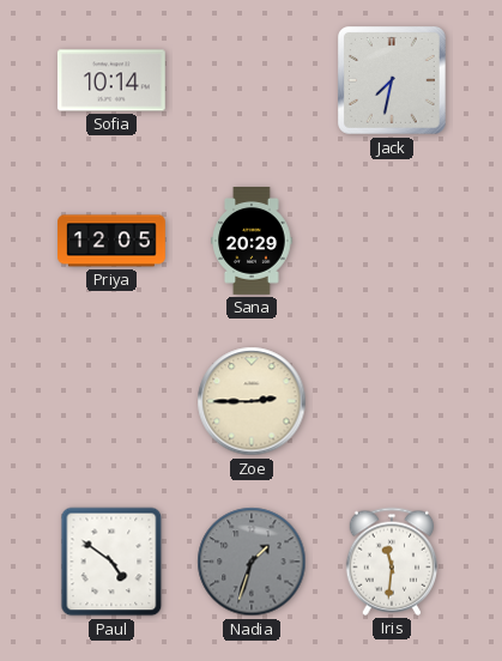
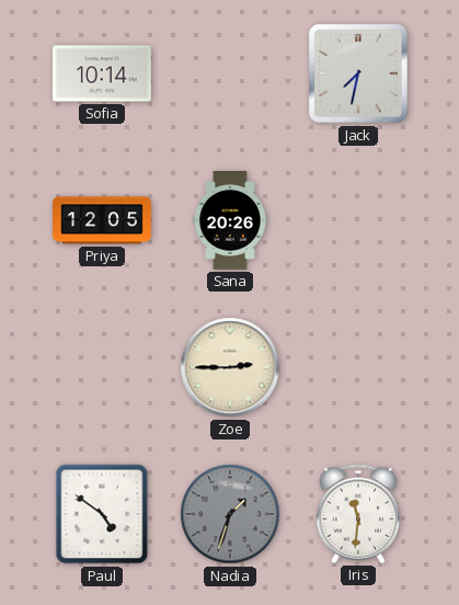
Sana: 20:29 -> 20:26 (230, 221)
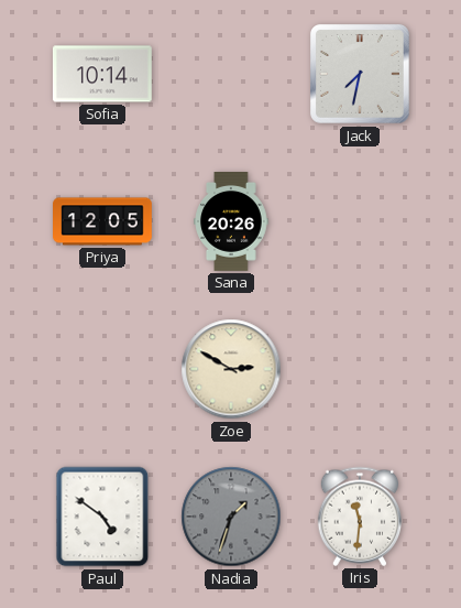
Zoe: 2:45 -> 2:50 (231, 369)
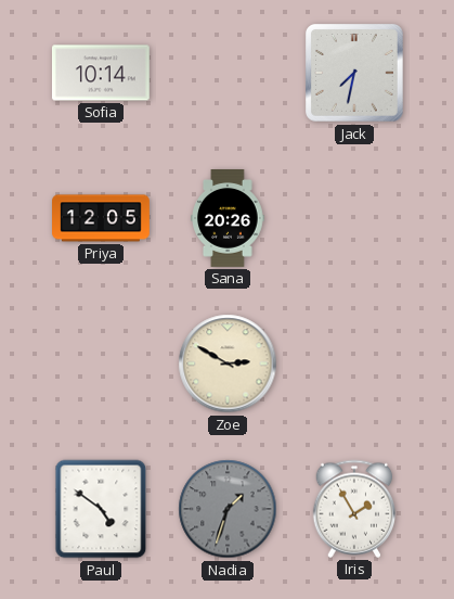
Iris: 11:31 -> 1:55 (354, 509)
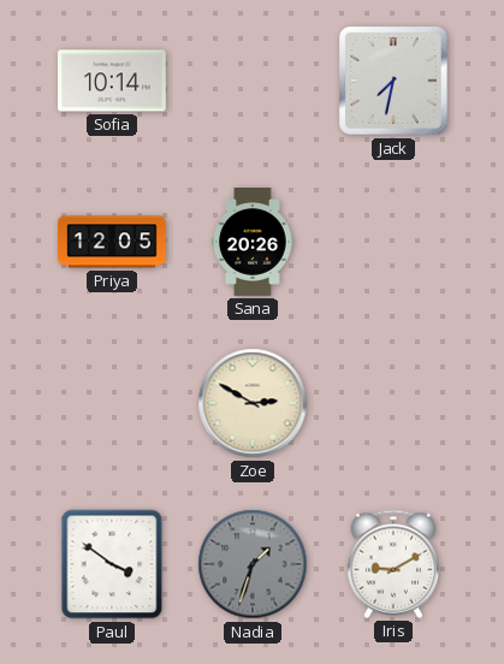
Paul: 4:51 -> 3:51 (112, 564)
Iris: 1:55 -> 9:10 (393, 564)
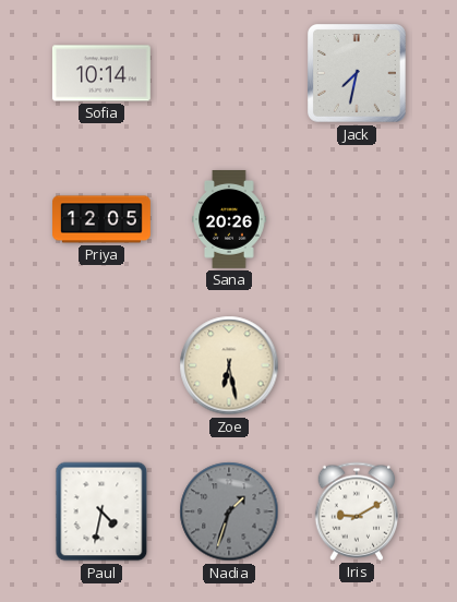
Zoe: 2:50 -> 6:28 (229, 365)
Paul: 3:51 -> 4:32 (101, 511)
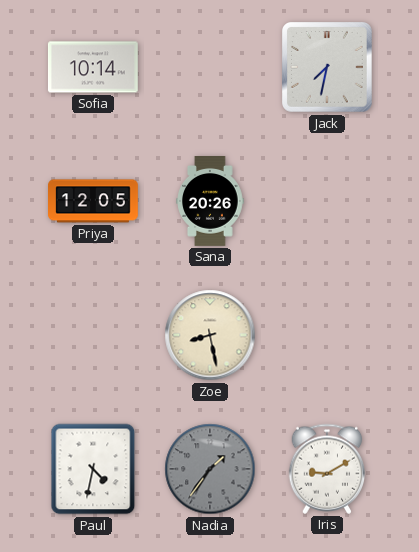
Zoe: 6:28 -> 8:28 (210, 335)
Nadia: 1:33 -> 1:36 (210, 469)
